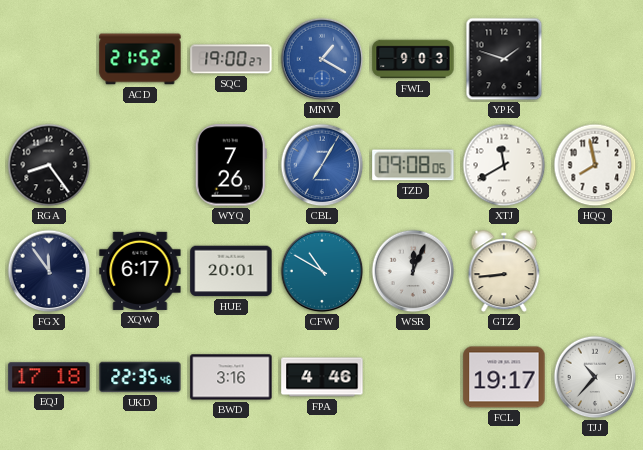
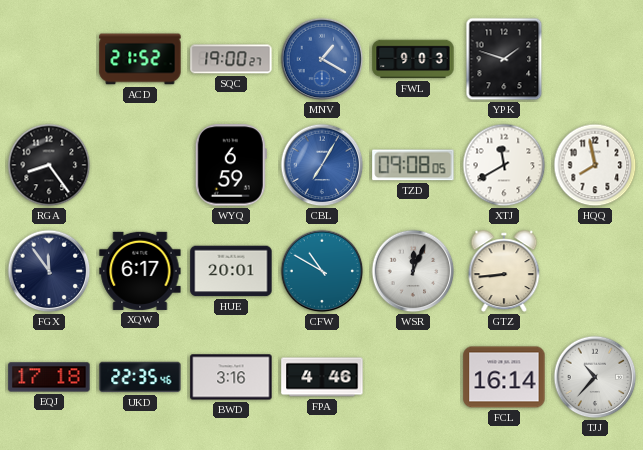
WYQ: 7:26 -> 6:59 (231, 165)
FCL: 19:17 -> 16:14 (504, 377)
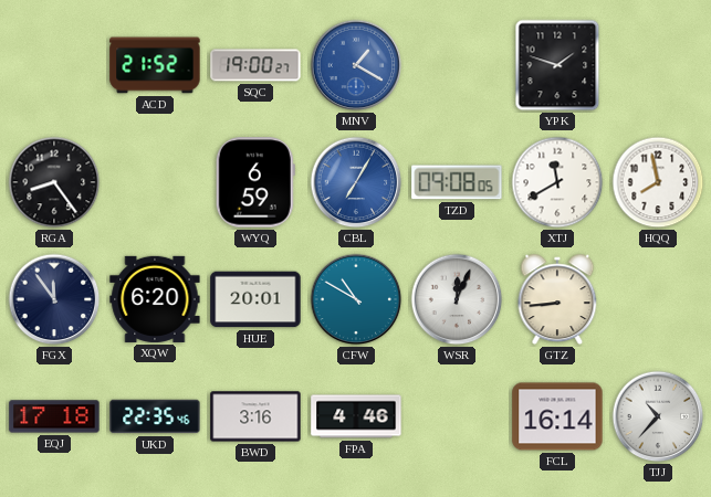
FWL: 9:03 -> none (413, 59)
XQW: 6:17 -> 6:20 (155, 299)
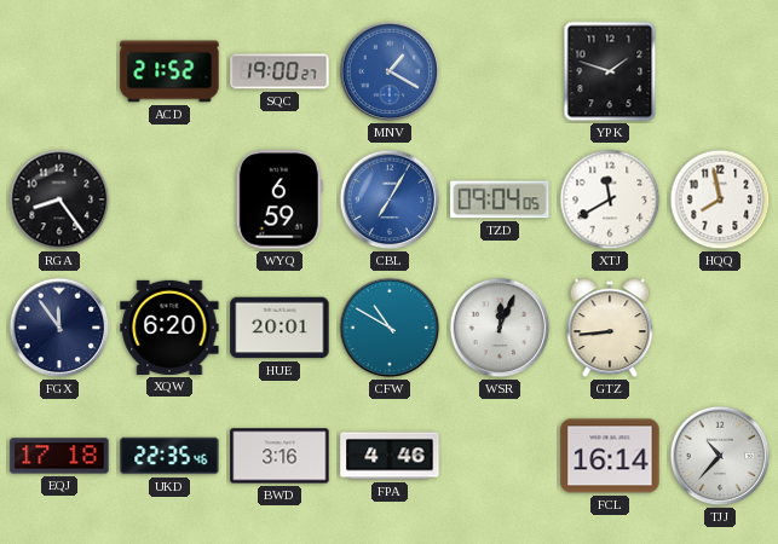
TZD: 09:08 -> 09:04 (500, 199)
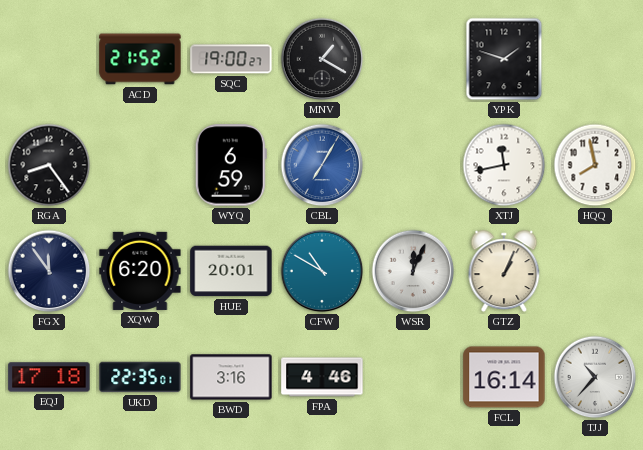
MNV dial: blue -> black (322, 59)
TZD: 09:04 -> none (500, 199)
XTJ: 11:40 -> 11:43 (504, 165)
GTZ: 8:44 -> 1:04 (504, 271)
UKD: 22:35:46 -> 22:35:01 (140, 377)
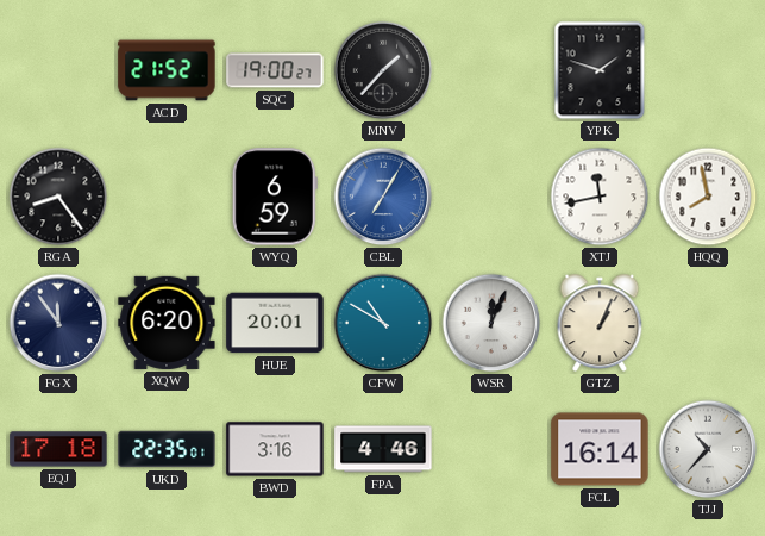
MNV: 1:20 -> 1:37 (383, 70)
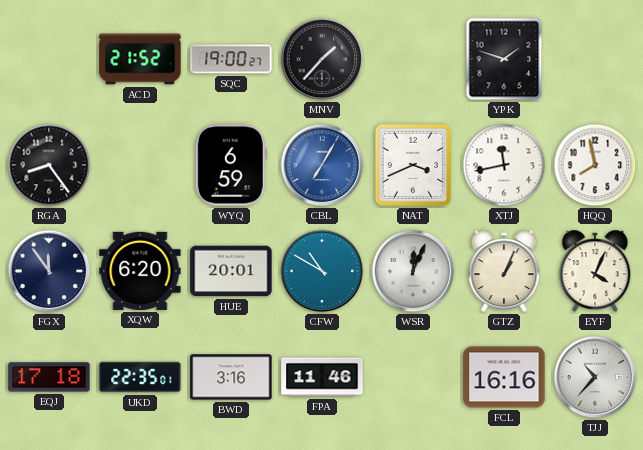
NAT: none -> 3:41 (412, 165)
EYF: none -> 4:04 (595, 271)
FPA: 4:46 -> 11:46 (322, 377)
FCL: 16:14 -> 16:16 (504, 377)
